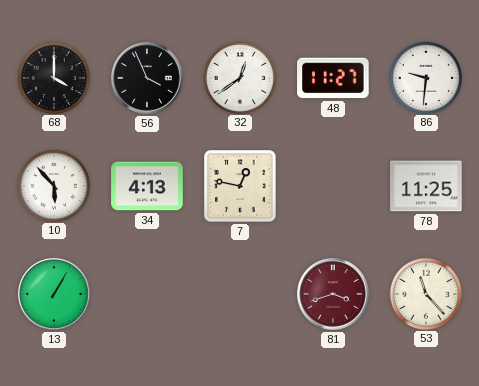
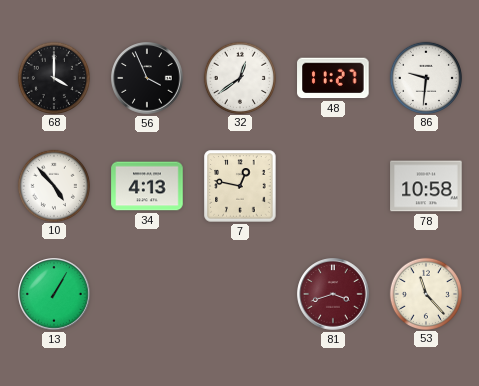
10: 5:53 -> 4:53 (53, 185)
78: 11:25 -> 10:58 (426, 186)
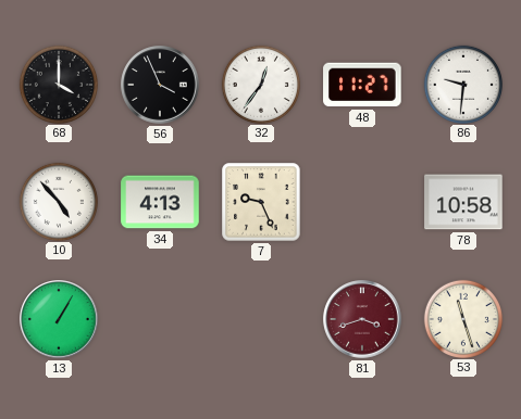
32: 12:39 -> 12:36 (260, 84)
7: 12:47 -> 9:26 (261, 202)
53: 11:23 -> 11:27 (462, 318)
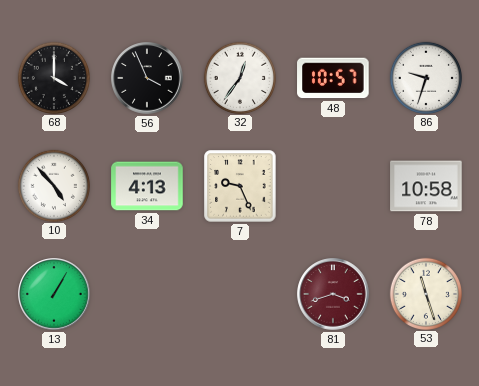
48: 11:27 -> 10:57 (333, 78)
86: 9:31 -> 9:33 (425, 77)
